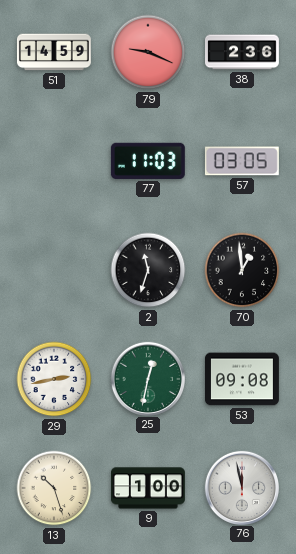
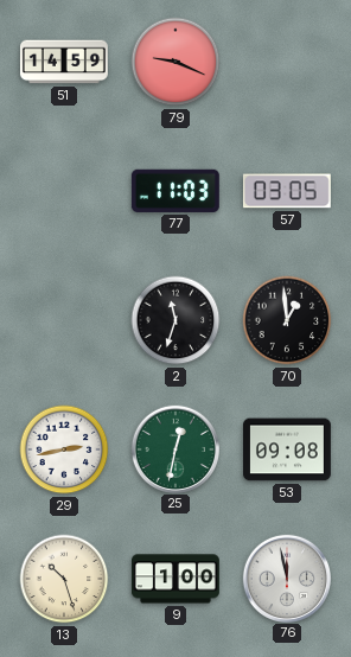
38: 2:36 -> none (243, 52)
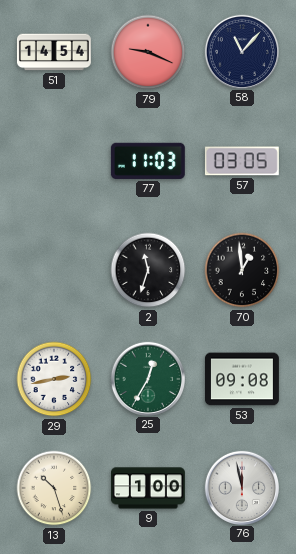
51: 14:59 -> 14:54 (54, 52)
58: none -> 11:07 (241, 51)
25: 12:32 -> 12:35 (147, 378)
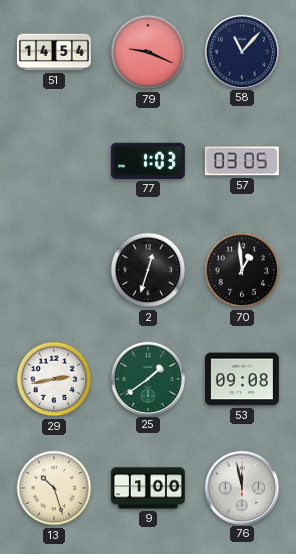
77: 11:03 -> 1:03 (148, 161)
2: 11:33 -> 12:33 (148, 270)
25: 12:35 -> 1:39 (147, 378)
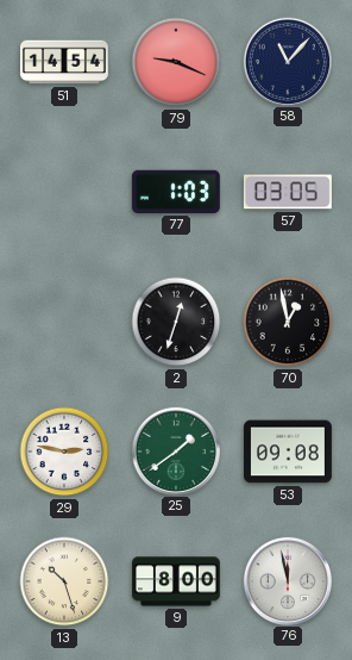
70: 12:59 -> 12:58 (288, 322)
29: 2:43 -> 2:47 (64, 452)
9: 1:00 -> 8:00 (176, 581)
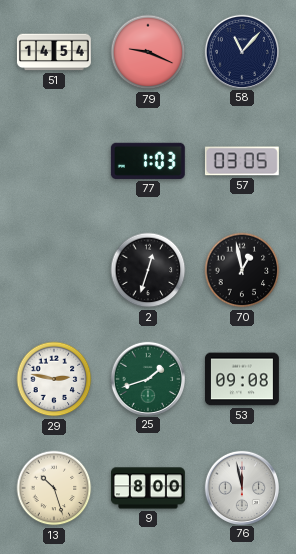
25: 1:39 -> 1:42 (147, 378)
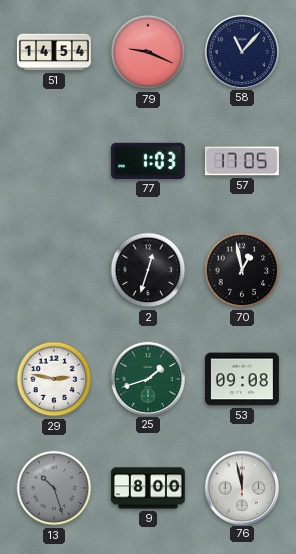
57: 03:05 -> 17:05 (242, 161)
13 dial: cream -> grey (54, 488)
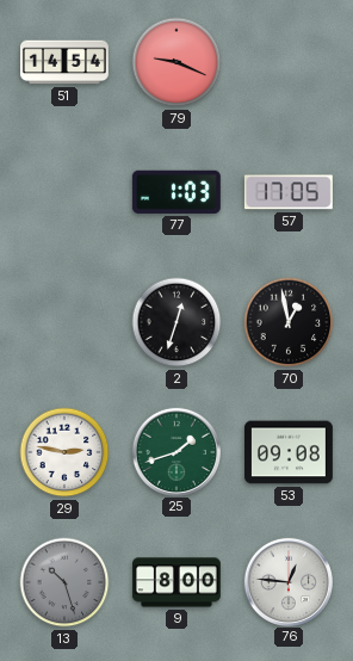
58: 11:07 -> none (241, 51)
76: 11:58 -> 12:46 (287, 581)
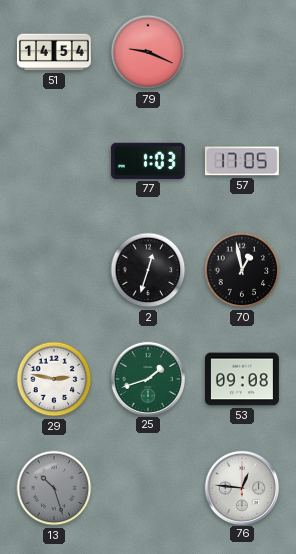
9: 8:00 -> none (176, 582)
